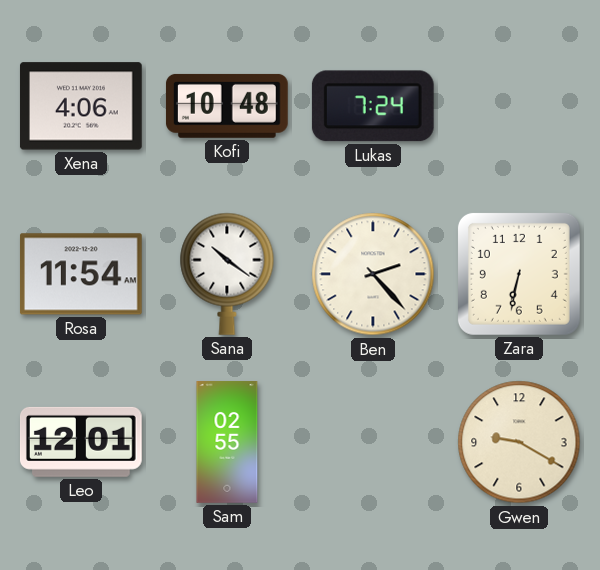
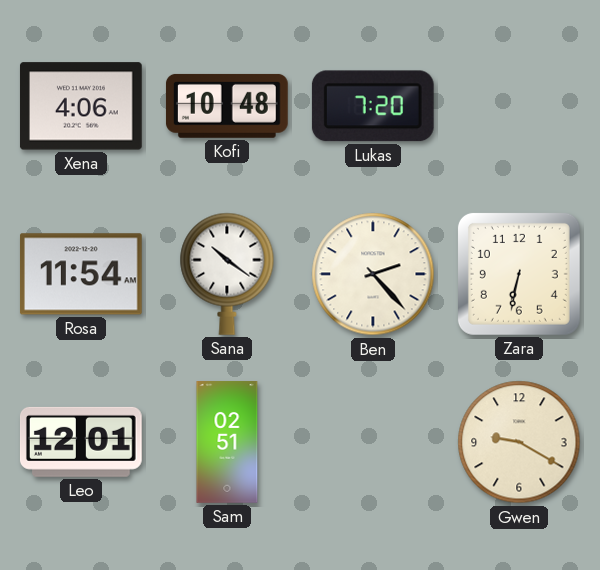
Lukas: 7:24 -> 7:20 (373, 106)
Sam: 02:55 -> 02:51 (227, 442)
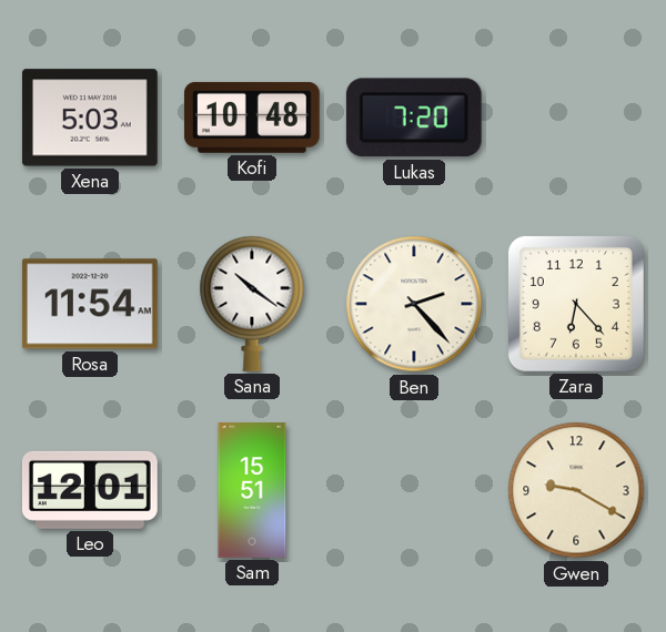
Xena: 4:06 -> 5:03 (90, 118)
Zara: 6:32 -> 6:23 (576, 304)
Sam: 02:51 -> 15:51 (252, 490)
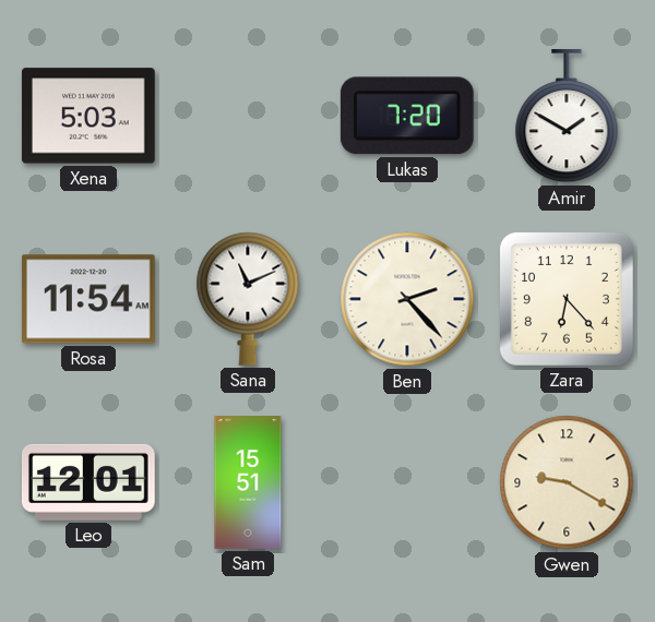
Kofi: 10:48 -> none (252, 118)
Amir: none -> 1:50 (567, 117)
Sana: 10:21 -> 11:11 (248, 299)
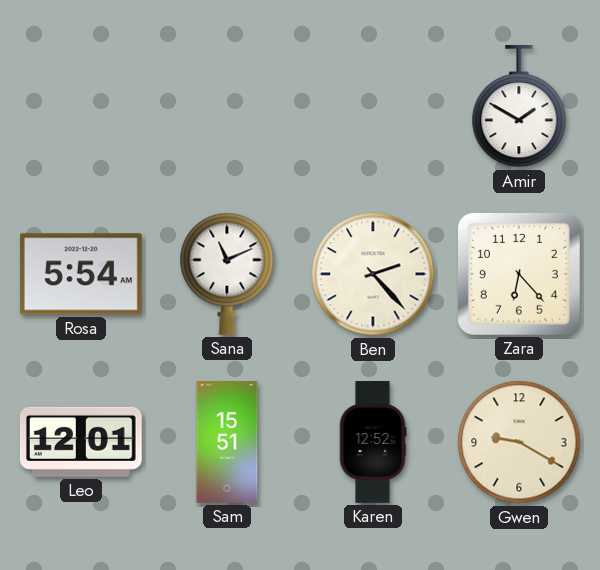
Xena: 5:03 -> none (88, 116)
Lukas: 7:20 -> none (407, 116)
Rosa: 11:54 -> 5:54 (81, 274)
Karen: none -> 12:52 (373, 442)
